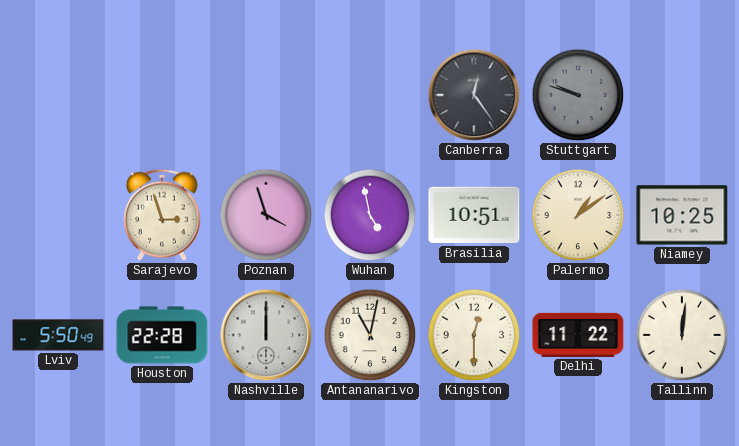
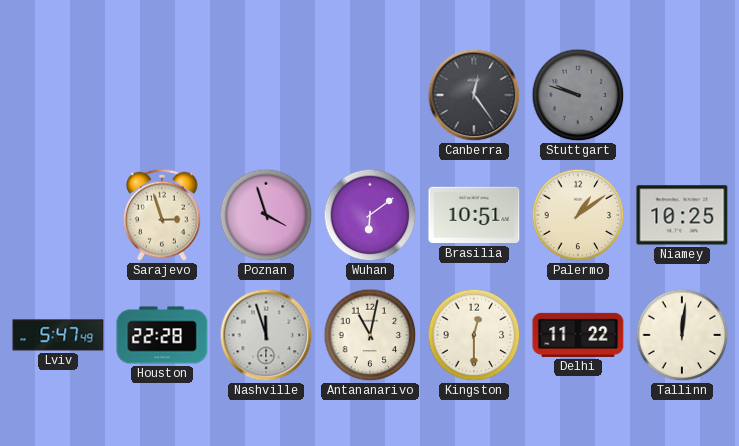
Wuhan: 4:58 -> 6:09 (370, 215)
Lviv: 5:50 -> 5:47 (58, 335)
Nashville: 12:00 -> 11:57 (266, 335)
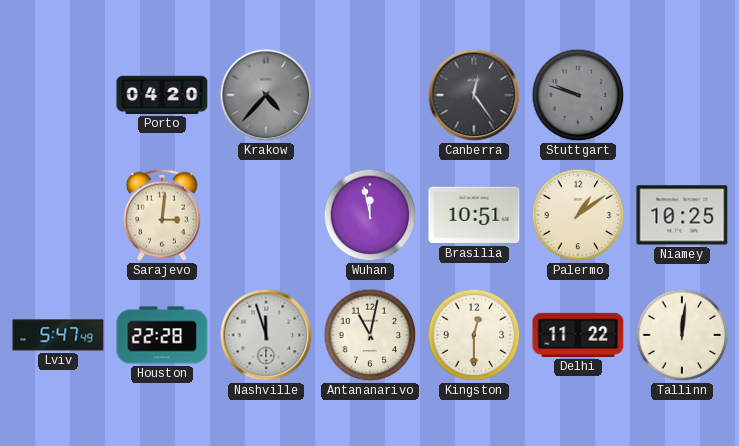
Porto: none -> 04:20 (162, 95)
Krakow: none -> 4:37 (266, 95)
Sarajevo: 2:57 -> 3:01 (163, 215)
Poznan: 3:57 -> none (266, 215)
Wuhan: 6:09 -> 11:58 (370, 215)
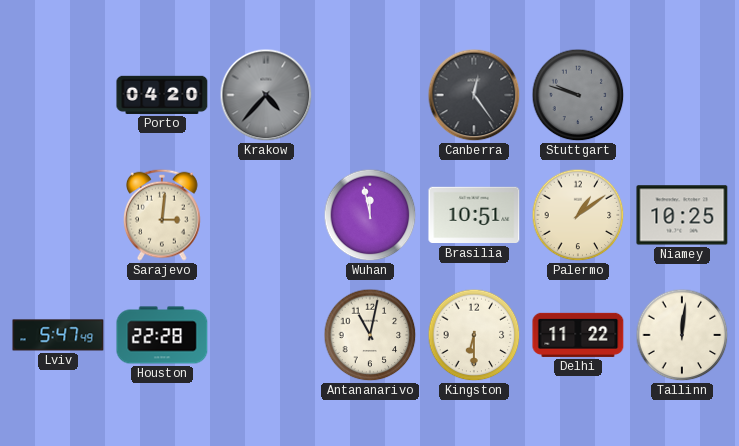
Nashville: 11:57 -> none (266, 335)
Kingston: 12:30 -> 6:30 (474, 335)
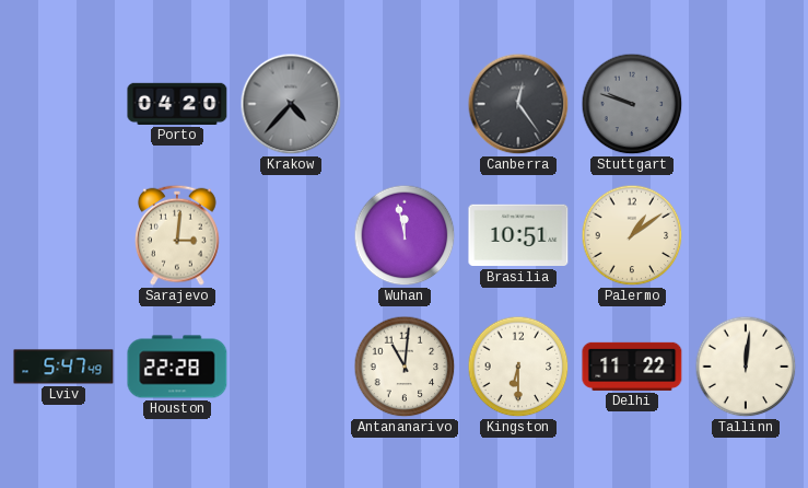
Niamey: 10:25 -> none (682, 215)
Antananarivo: 11:02 -> 11:01 (405, 367)
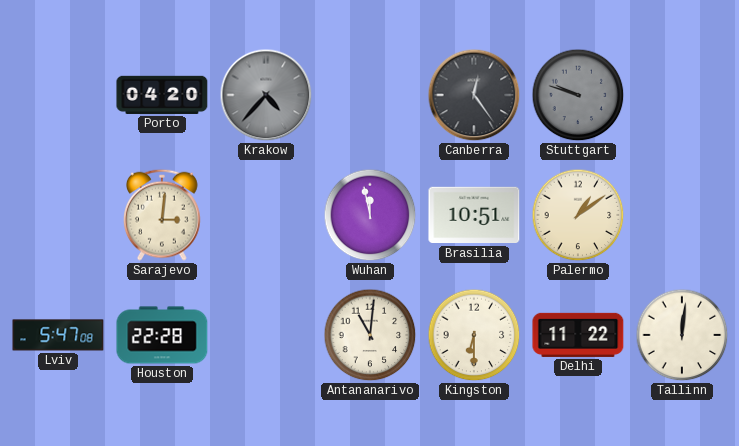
Lviv: 5:47:49 -> 5:47:08 (58, 335)
